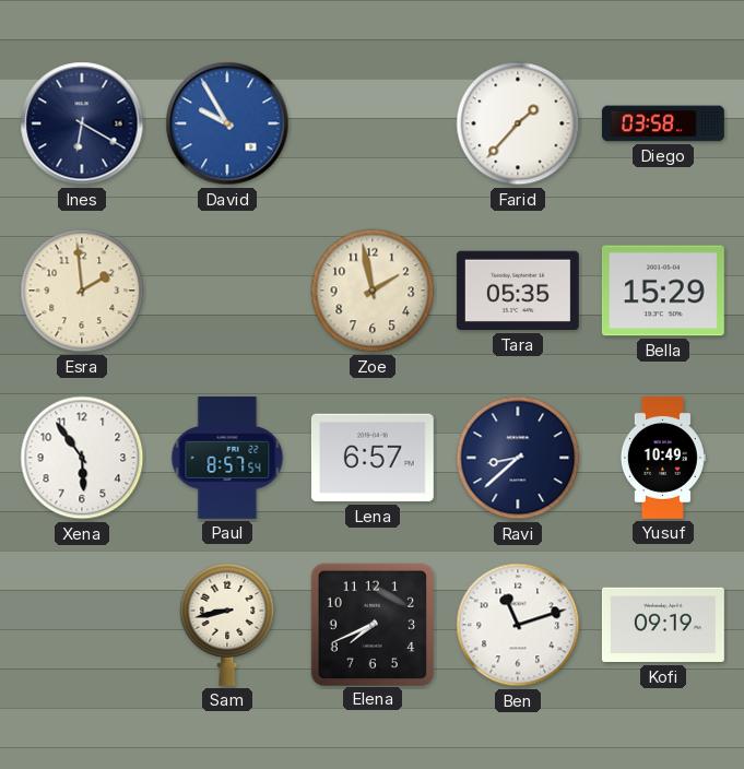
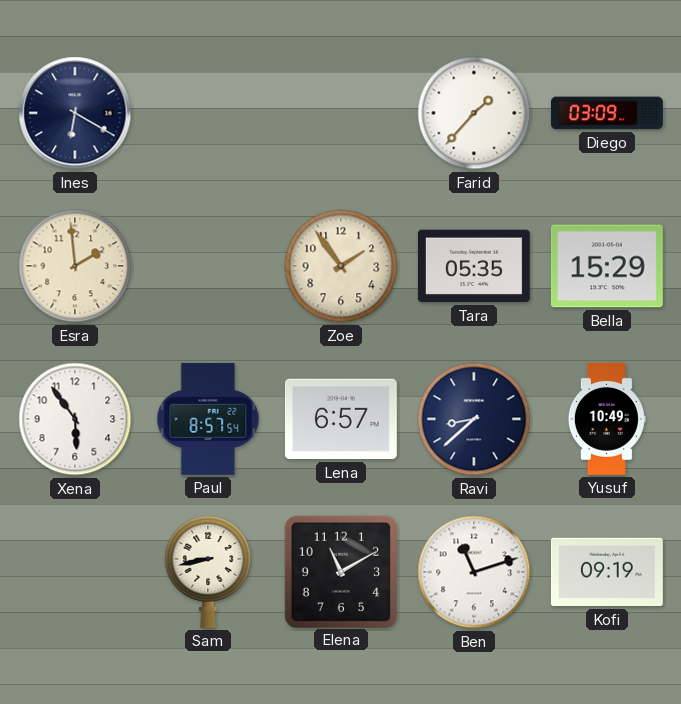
David: 9:55 -> none (227, 123)
Diego: 03:58 -> 03:09 (607, 113)
Zoe: 1:58 -> 1:54 (341, 266)
Elena: 7:41 -> 11:10 (340, 571)
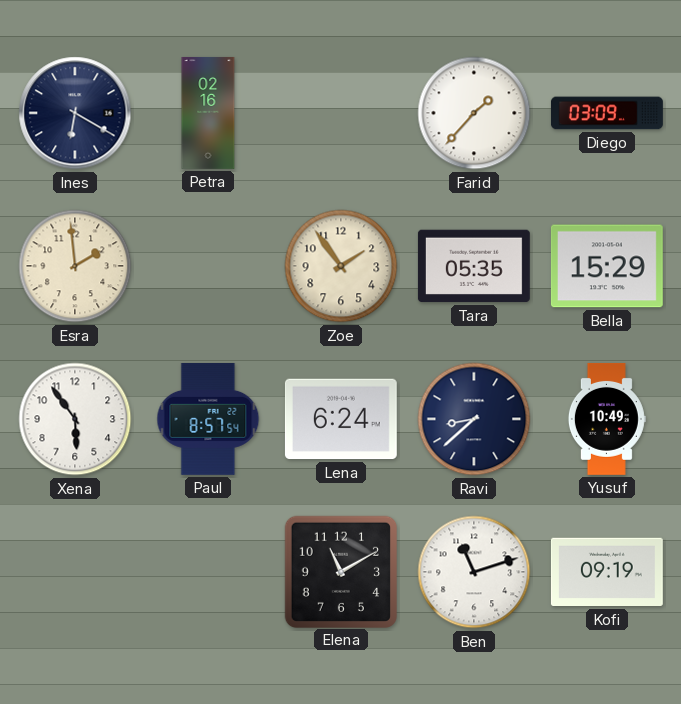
Petra: none -> 02:16 (208, 113)
Lena: 6:57 -> 6:24 (341, 419)
Sam: 8:43 -> none (208, 572)
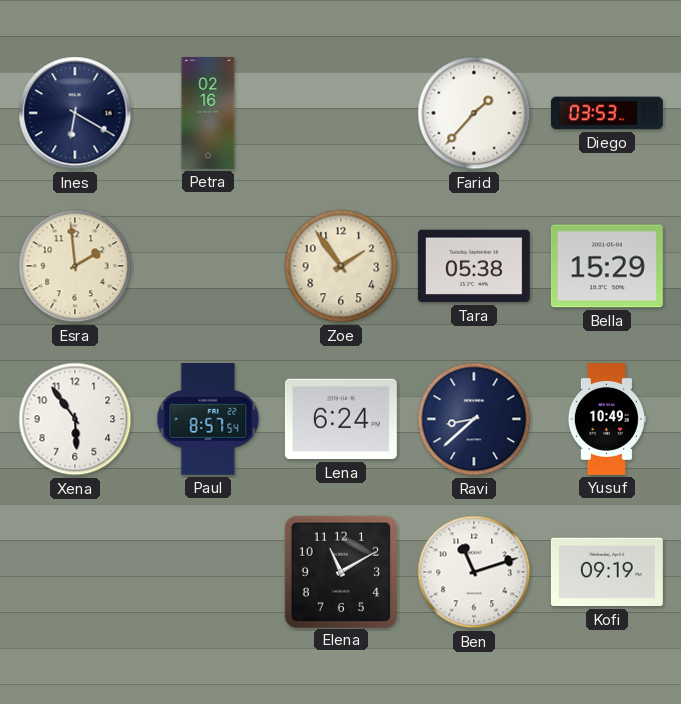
Diego: 03:09 -> 03:53 (607, 113)
Tara: 05:35 -> 05:38 (474, 266)
